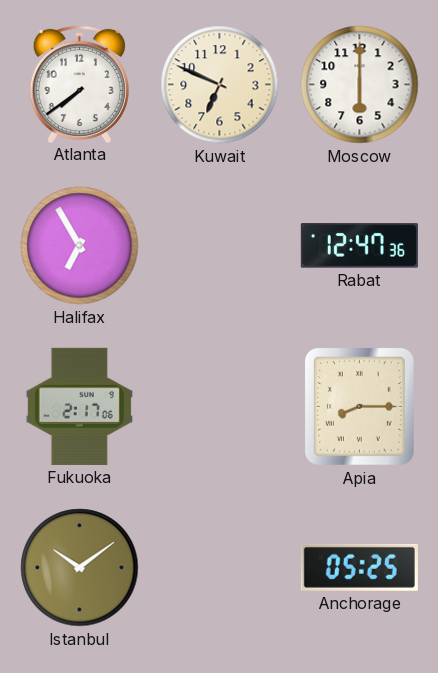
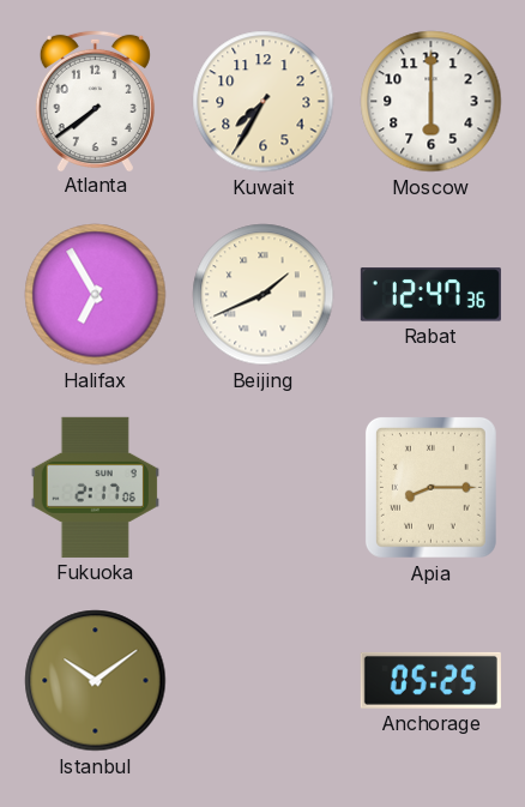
Kuwait: 6:49 -> 7:35 (264, 102)
Beijing: none -> 1:41 (264, 295)
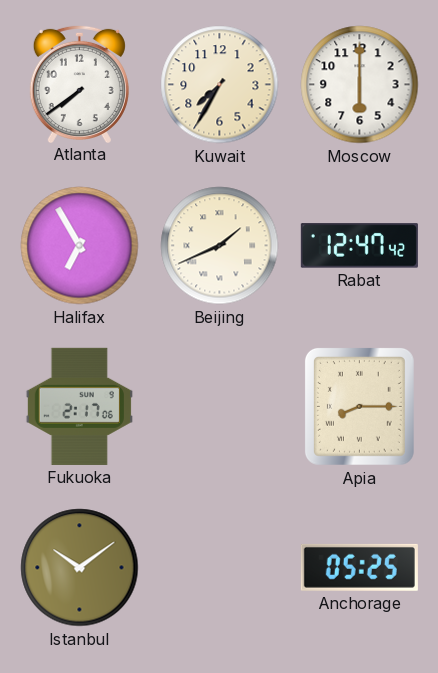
Rabat: 12:47:36 -> 12:47:42 (359, 246)
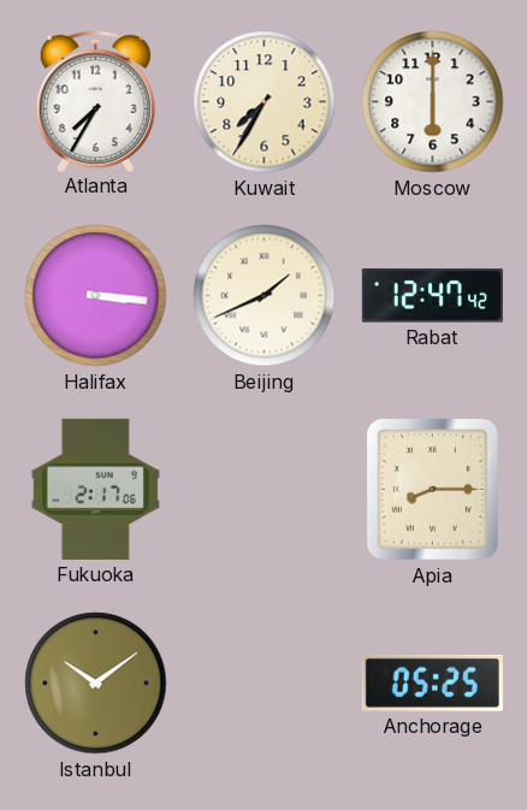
Atlanta: 7:39 -> 7:35 (95, 100)
Halifax: 6:55 -> 3:16 (96, 296)
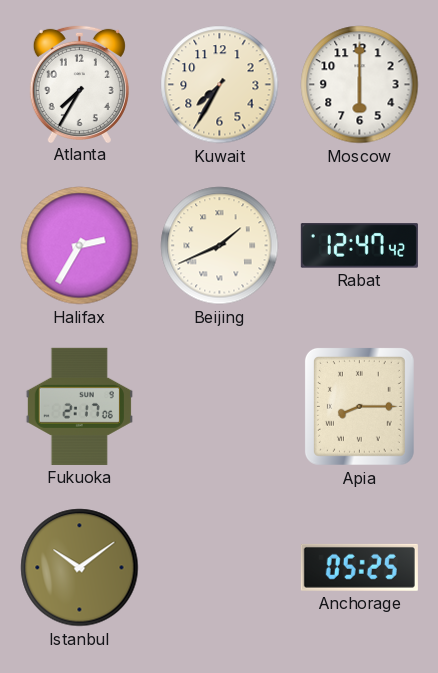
Halifax: 3:16 -> 2:35 (80, 246)
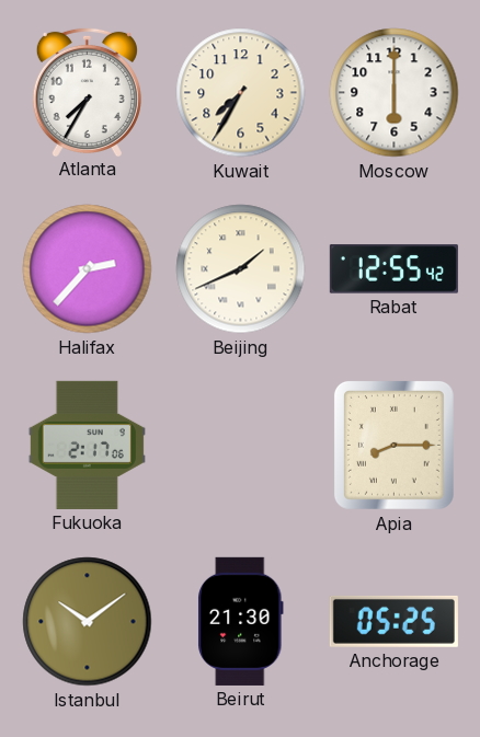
Halifax: 2:35 -> 2:37 (88, 269)
Rabat: 12:47 -> 12:55 (393, 269)
Beirut: none -> 21:30 (241, 621)
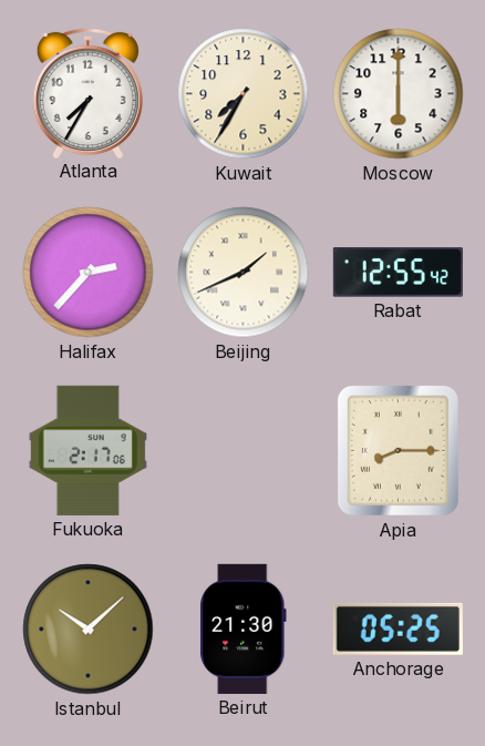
Istanbul: 10:09 -> 10:08 (89, 630)
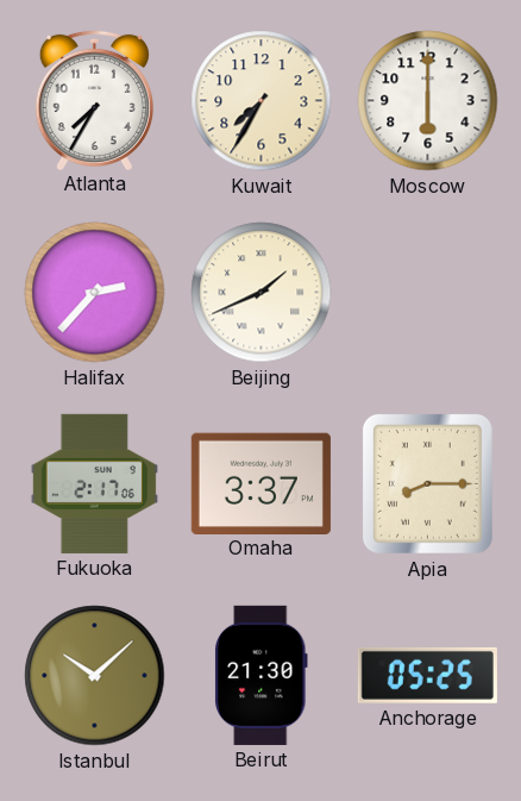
Rabat: 12:55 -> none (398, 273)
Omaha: none -> 3:37 (260, 483)
